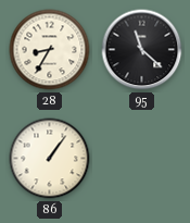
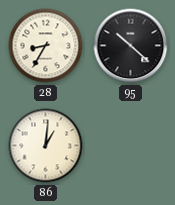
95: 11:22 -> 10:22 (131, 46)
86: 1:06 -> 1:01 (46, 146)
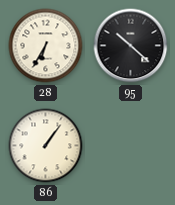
28: 8:35 -> 6:35 (46, 46)
86: 1:01 -> 1:06 (46, 146)
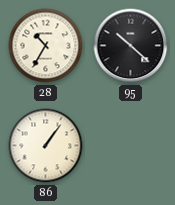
28: 6:35 -> 10:35 (46, 46)
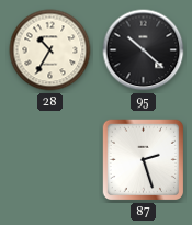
86: 1:06 -> none (46, 146)
87: none -> 2:27 (144, 160)
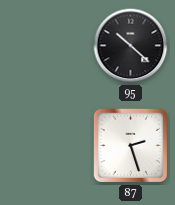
28: 10:35 -> none (50, 50)
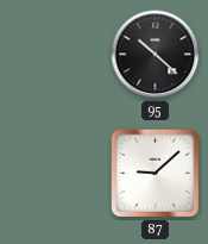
87: 2:27 -> 9:08 (156, 174)
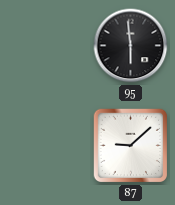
95: 10:22 -> 5:59 (131, 46)
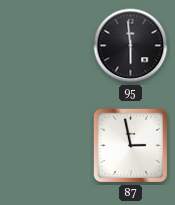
87: 9:08 -> 2:58 (131, 146)
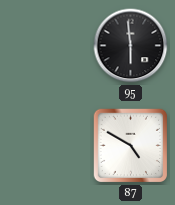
87: 2:58 -> 4:50 (131, 146)
